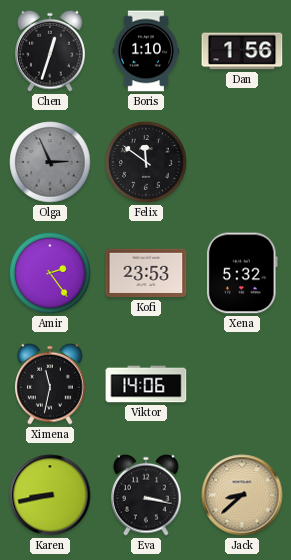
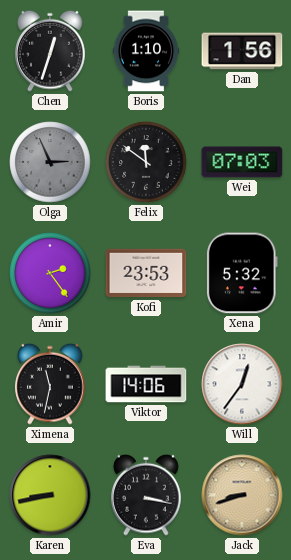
Wei: none -> 07:03 (242, 162)
Will: none -> 12:36 (242, 384)
Jack: 8:38 -> 8:42 (242, 495)
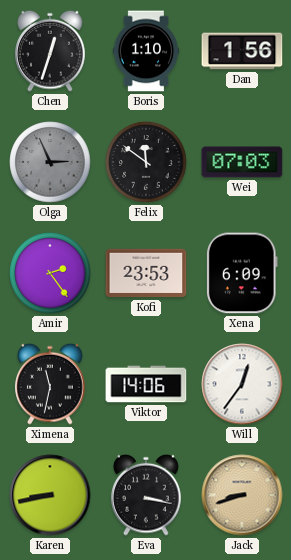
Xena: 5:32 -> 6:09 (242, 273)
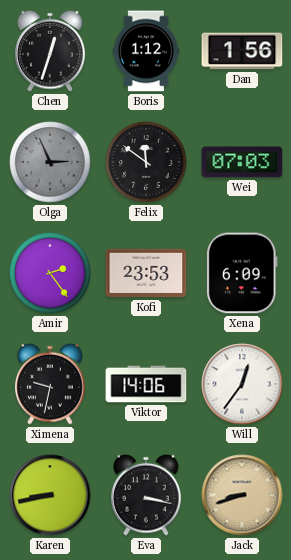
Boris: 1:10 -> 1:12 (146, 51)
Ximena: 11:32 -> 9:32 (50, 384)
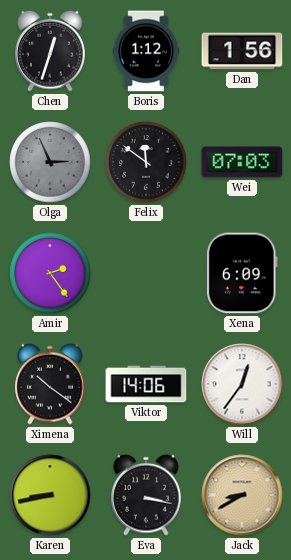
Kofi: 23:53 -> none (146, 273)
Ximena: 9:32 -> 10:21 (50, 384)
Jack: 8:42 -> 8:40 (242, 495)
